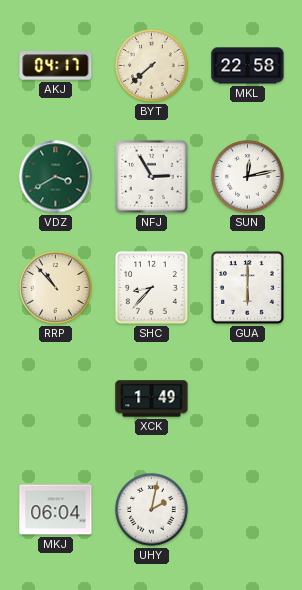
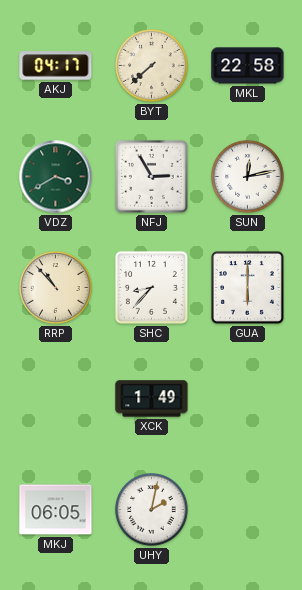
MKJ: 06:04 -> 06:05 (56, 510)
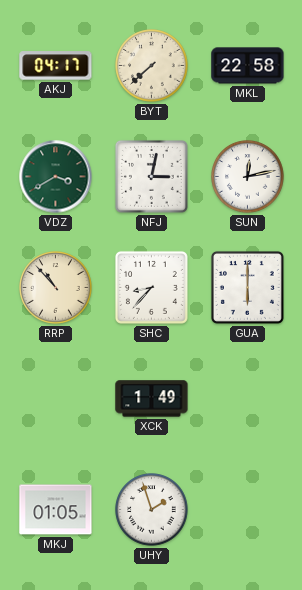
NFJ: 2:55 -> 3:02 (151, 176)
MKJ: 06:05 -> 01:05 (56, 510)
UHY: 2:02 -> 1:57 (152, 510)
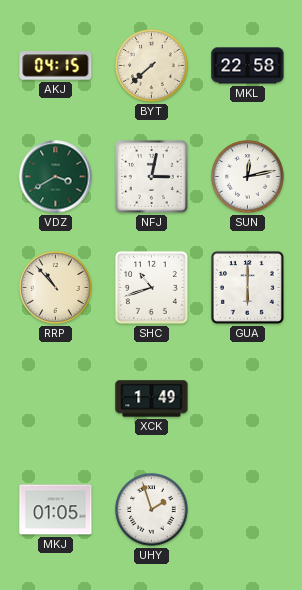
AKJ: 04:17 -> 04:15 (56, 66)
SHC: 8:37 -> 10:42 (151, 287)
